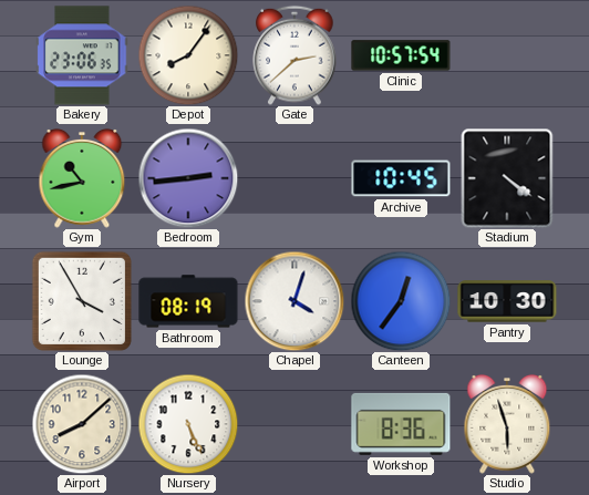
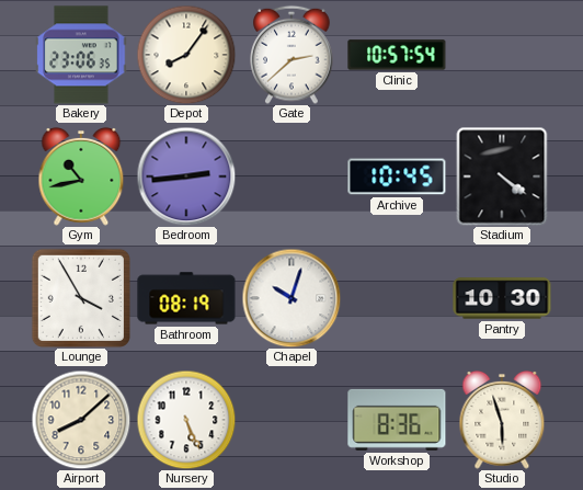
Chapel: 4:03 -> 10:03 (291, 298)
Canteen: 12:36 -> none (401, 301)
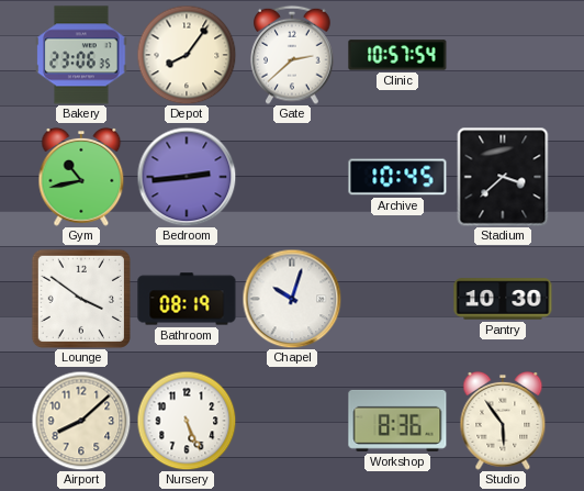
Stadium: 4:21 -> 3:38 (503, 177)
Lounge: 3:55 -> 3:51 (81, 299)
Studio: 5:57 -> 5:54 (503, 421)
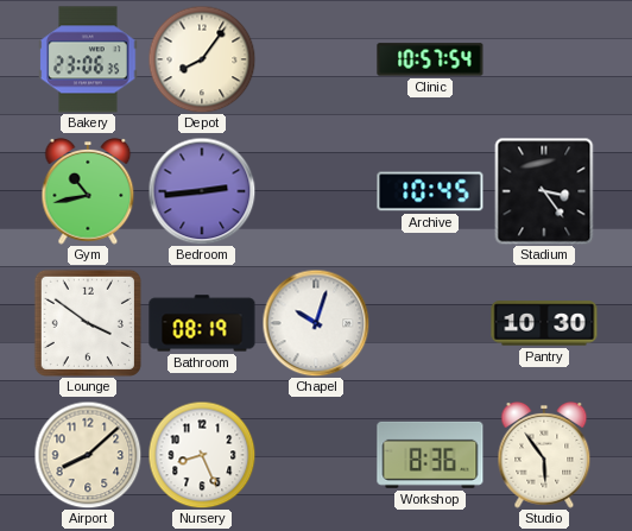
Gate: 2:38 -> none (292, 55)
Stadium: 3:38 -> 3:24 (544, 191)
Nursery: 5:26 -> 8:26 (202, 455)
